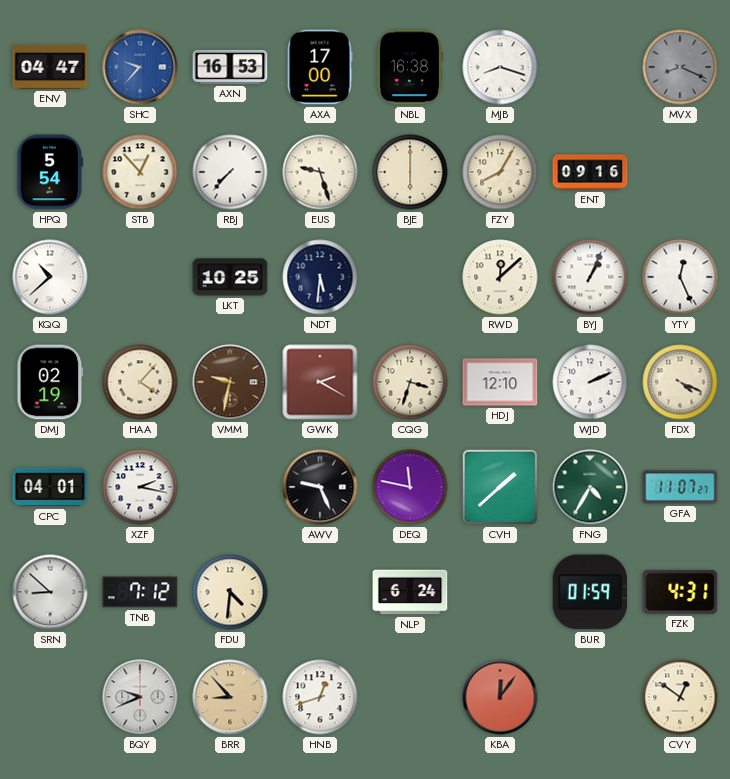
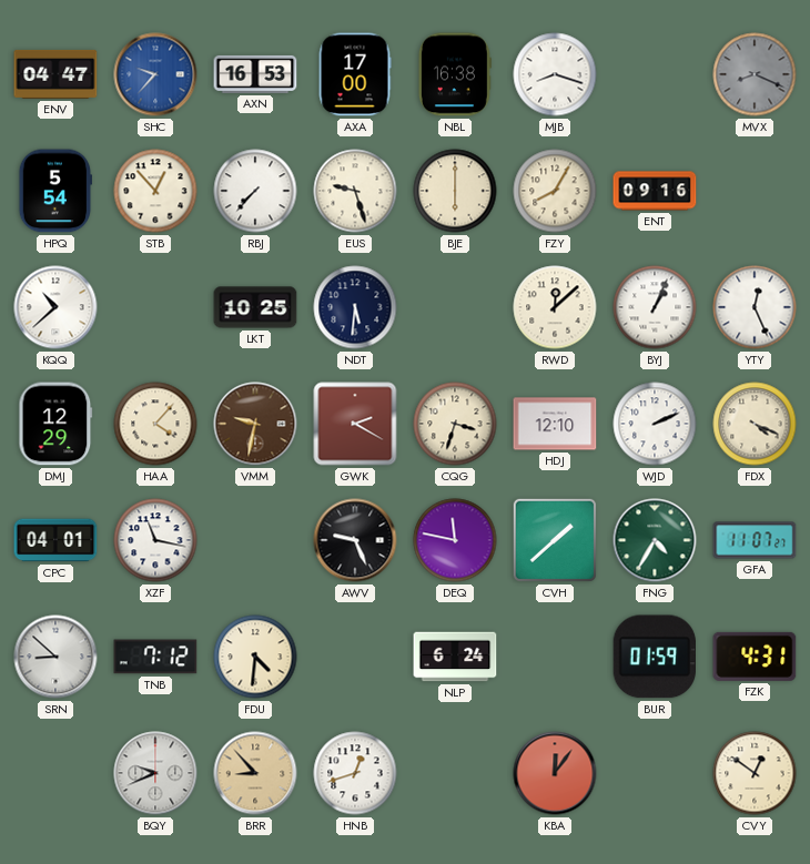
DMJ: 02:19 -> 12:29 (55, 424)
XZF: 2:17 -> 11:17 (155, 540)
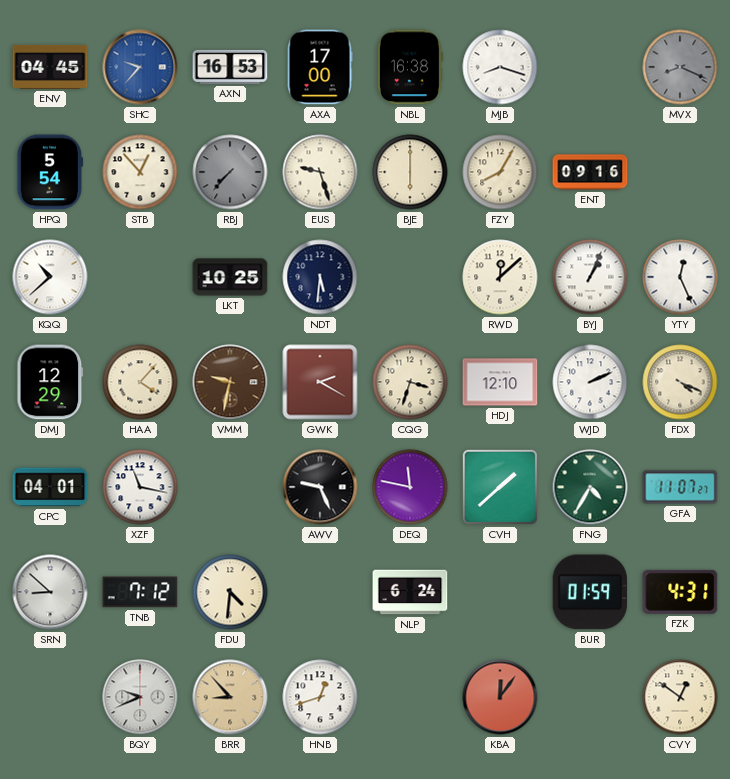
ENV: 04:47 -> 04:45 (50, 67)
RBJ dial: white -> grey (230, 172)
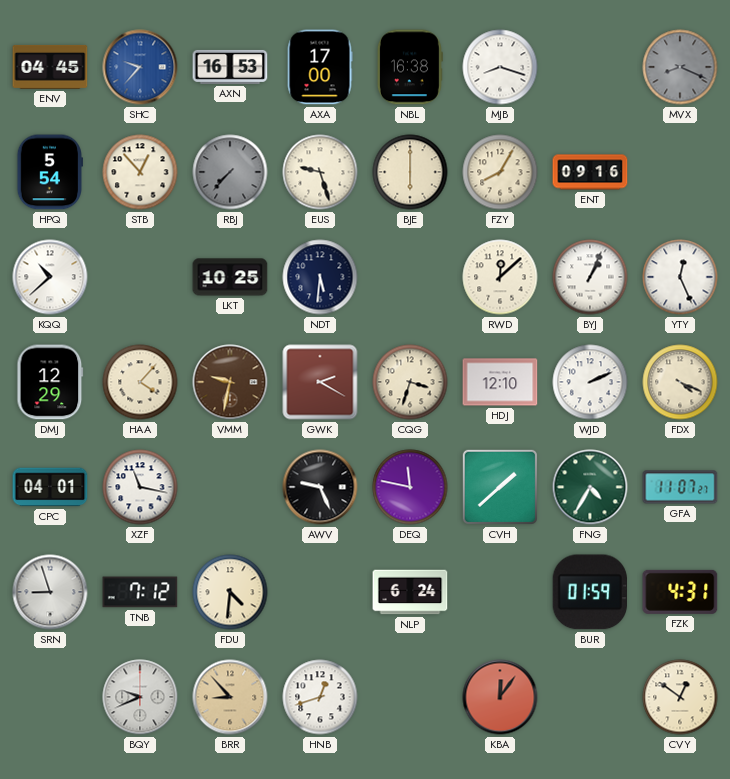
SRN: 8:52 -> 8:57 (50, 592)
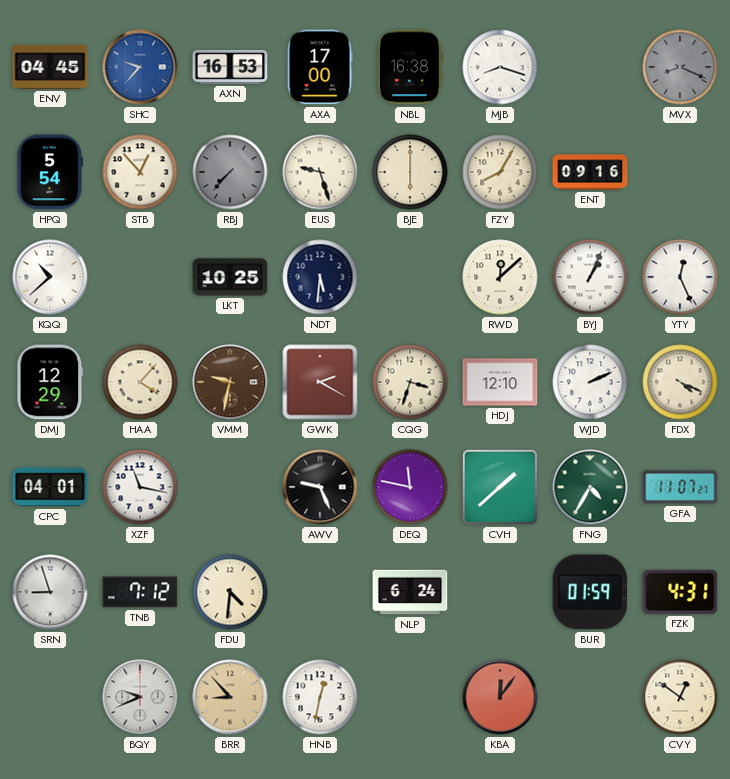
HNB: 12:42 -> 12:32 (320, 697)
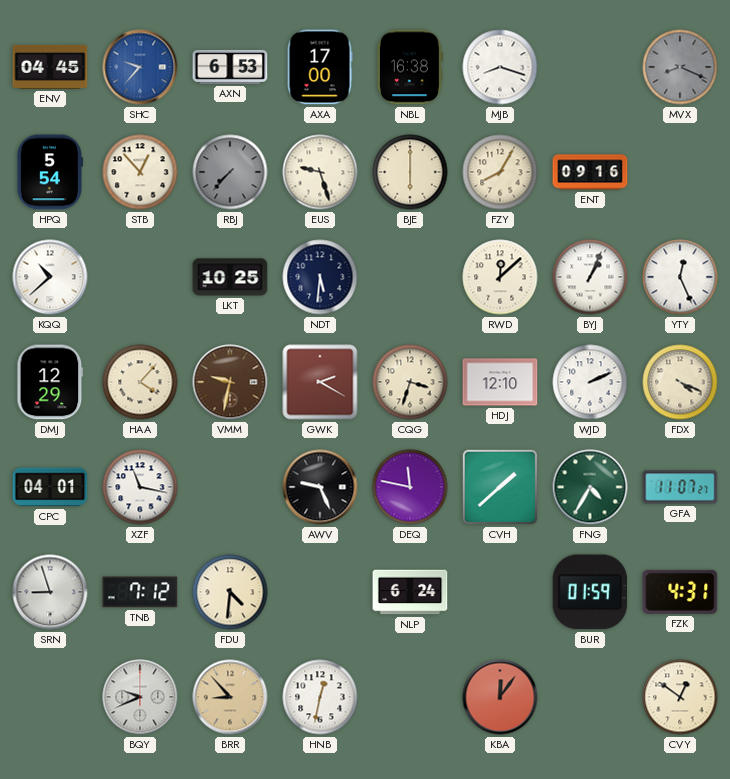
AXN: 16:53 -> 6:53 (230, 67)
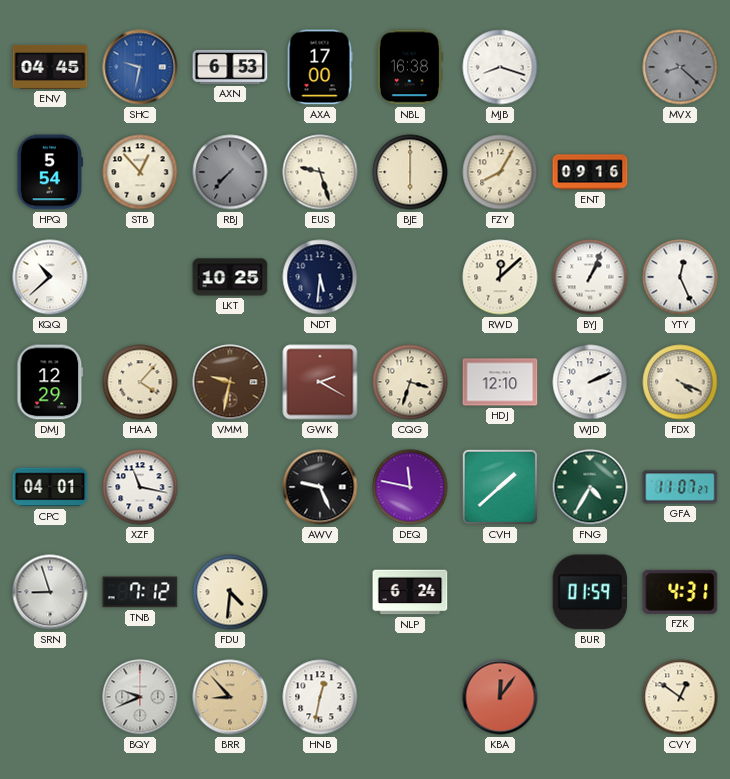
SHC: 9:37 -> 9:32 (140, 67)
MVX: 8:19 -> 8:22 (680, 67)
